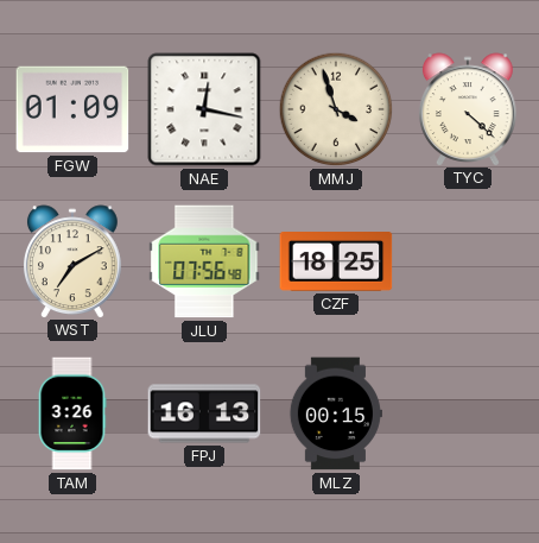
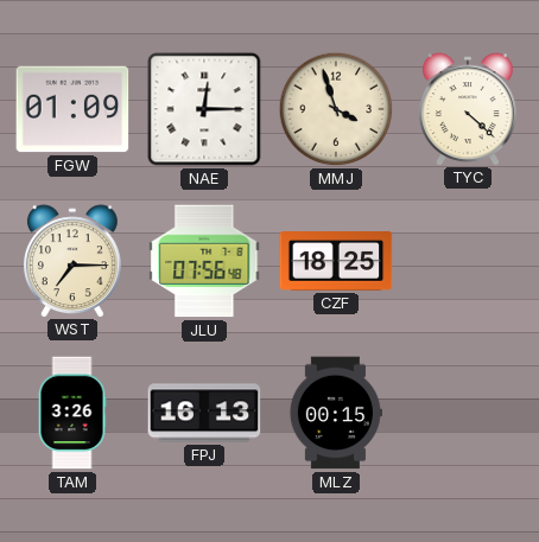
NAE: 12:17 -> 12:15 (204, 109)
WST: 7:10 -> 7:15 (72, 261)
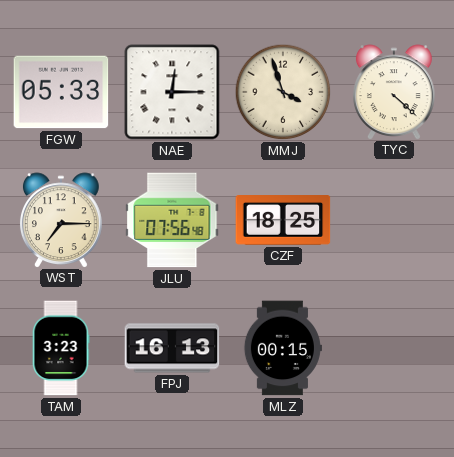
FGW: 01:09 -> 05:33 (61, 92)
TAM: 3:26 -> 3:23 (61, 348)
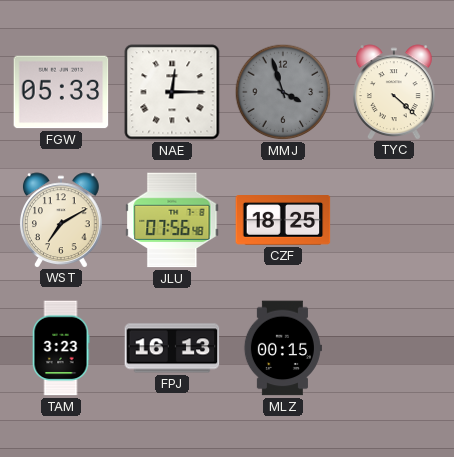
MMJ dial: cream -> grey (283, 92)
WST: 7:15 -> 7:10 (61, 220)
